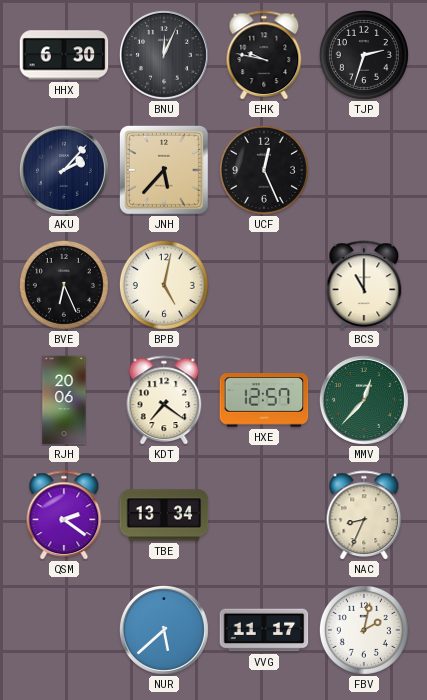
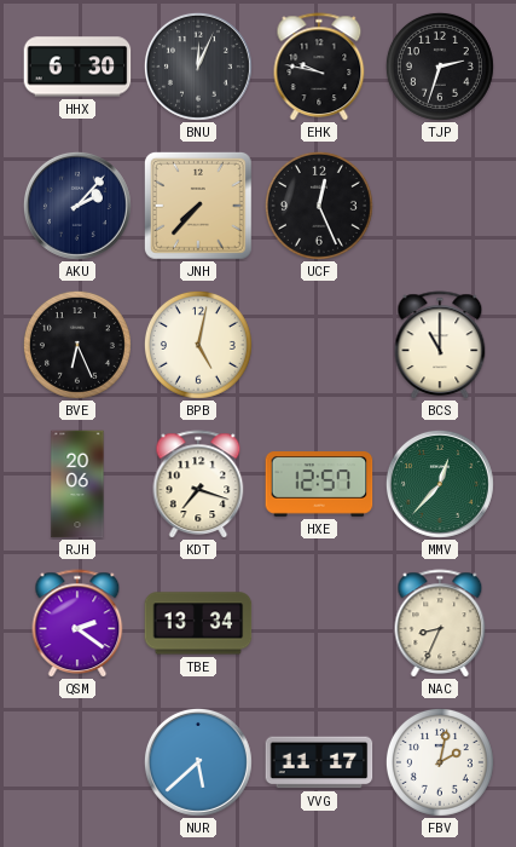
JNH: 5:37 -> 7:37 (198, 206)
KDT: 7:21 -> 7:18 (198, 484)
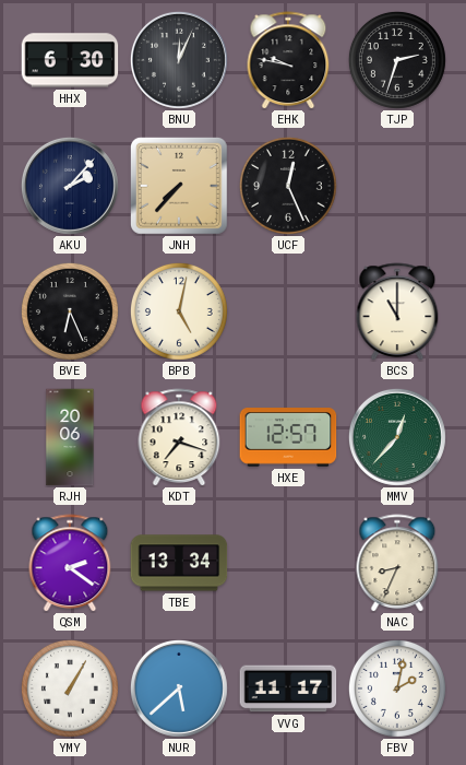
YMY: none -> 1:05 (70, 688)
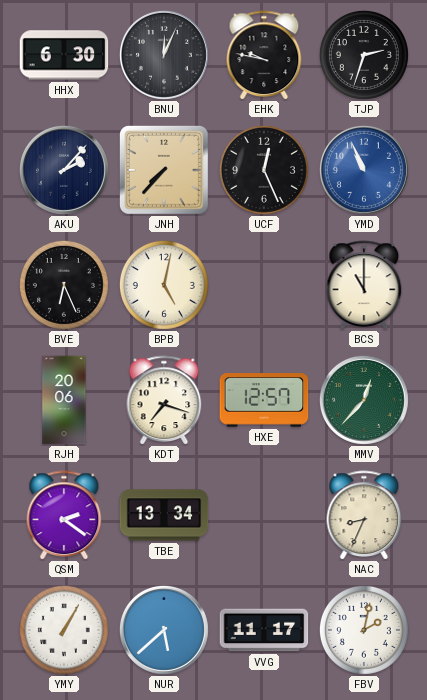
YMD: none -> 10:56 (364, 170)
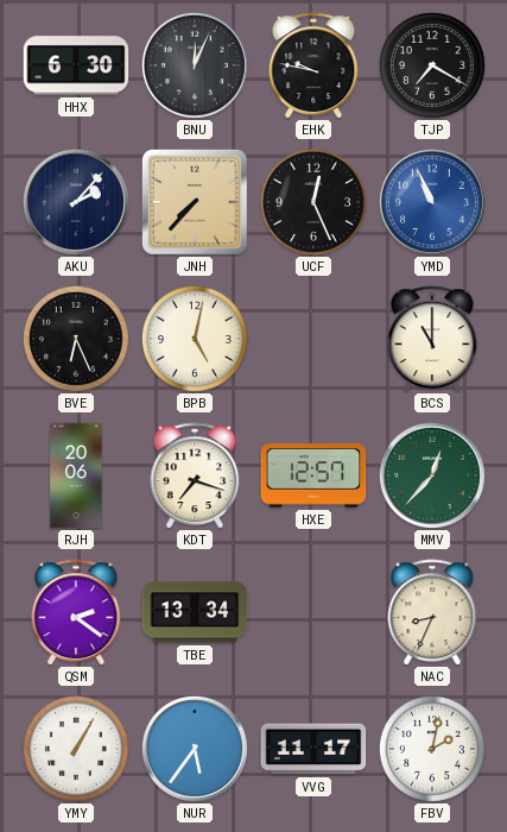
TJP: 2:33 -> 7:20 (432, 65)
NUR: 5:38 -> 5:36 (195, 749)
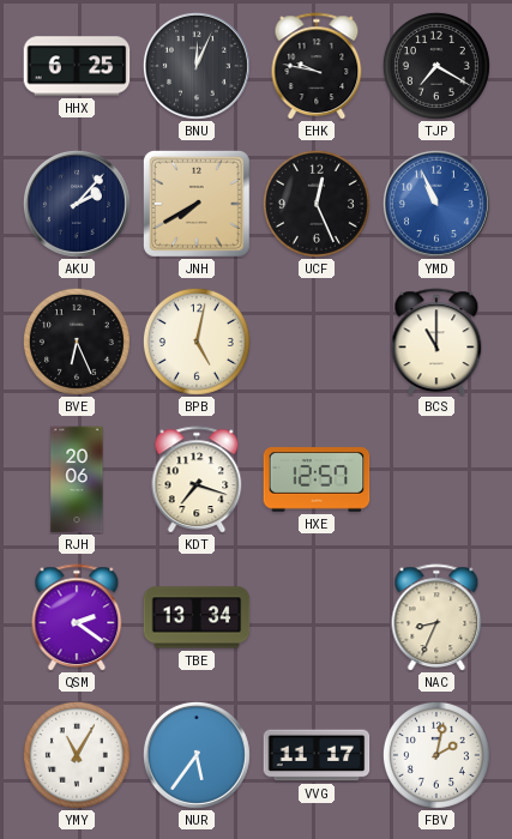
HHX: 6:30 -> 6:25 (77, 66)
JNH: 7:37 -> 7:40 (197, 204)
MMV: 12:37 -> none (432, 475)
YMY: 1:05 -> 11:05 (77, 755)
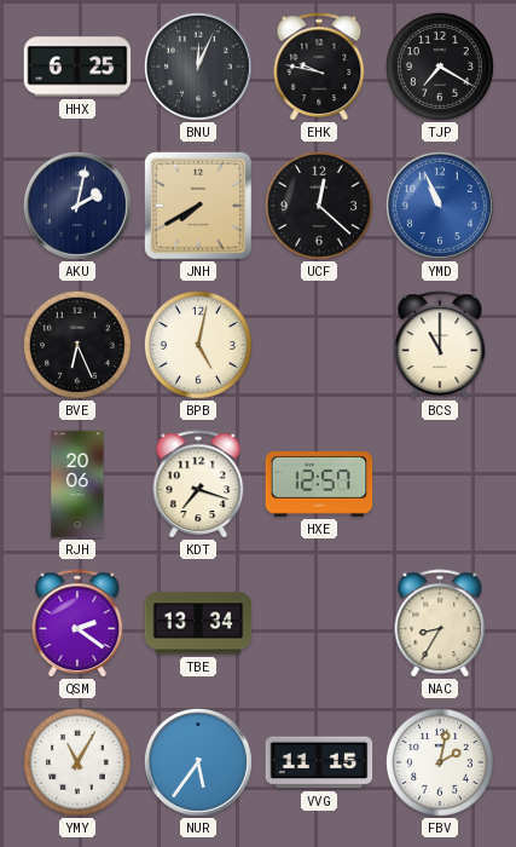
AKU: 2:07 -> 2:02 (77, 206)
UCF: 12:26 -> 12:22 (319, 206)
NAC: 8:34 -> 8:35 (440, 623)
VVG: 11:17 -> 11:15 (319, 762)
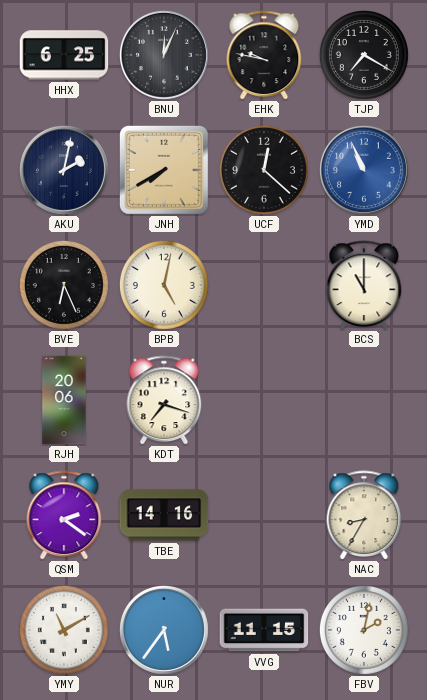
HXE: 12:57 -> none (319, 484)
TBE: 13:34 -> 14:16 (164, 515)
YMY: 11:05 -> 11:10 (64, 630)
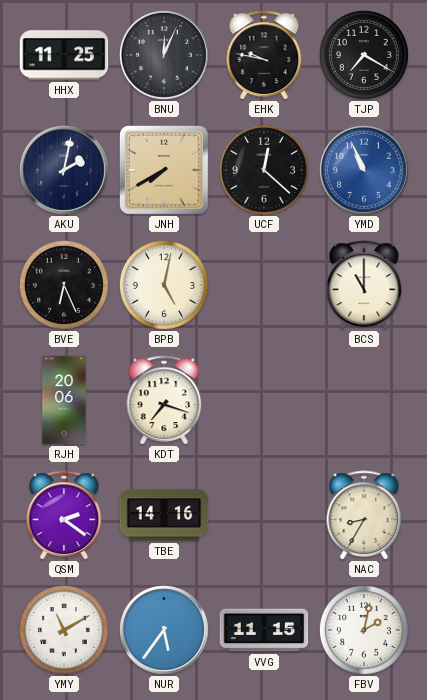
HHX: 6:25 -> 11:25 (64, 55)
